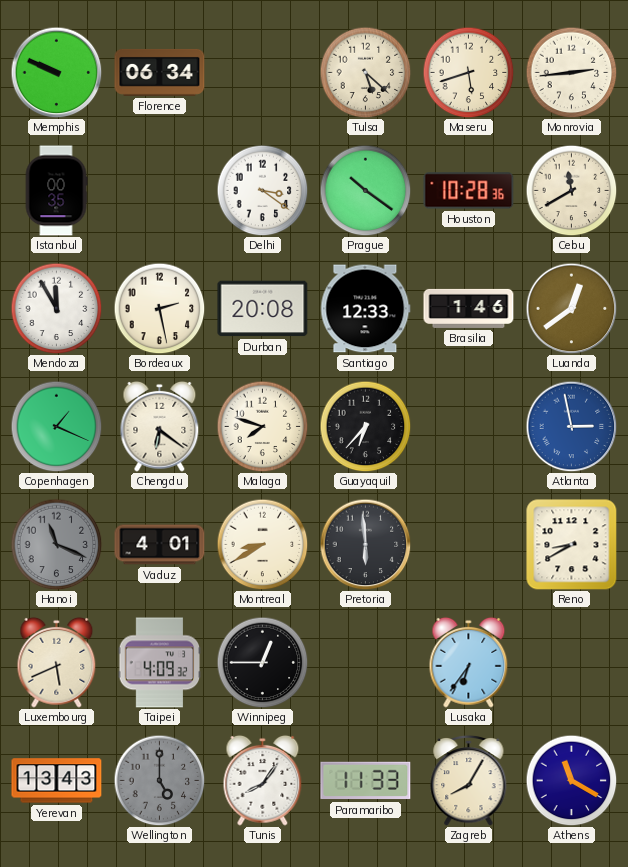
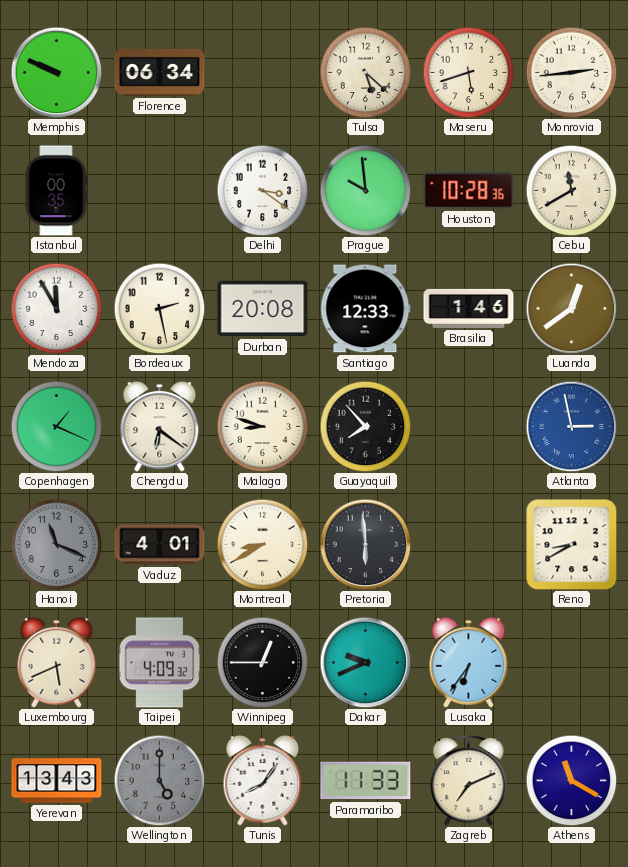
Prague: 10:21 -> 9:59 (365, 190)
Malaga: 7:48 -> 8:48 (262, 426)
Guayaquil: 6:37 -> 7:53 (365, 426)
Dakar: none -> 9:41 (365, 662)
Zagreb: 8:05 -> 7:11 (469, 780)
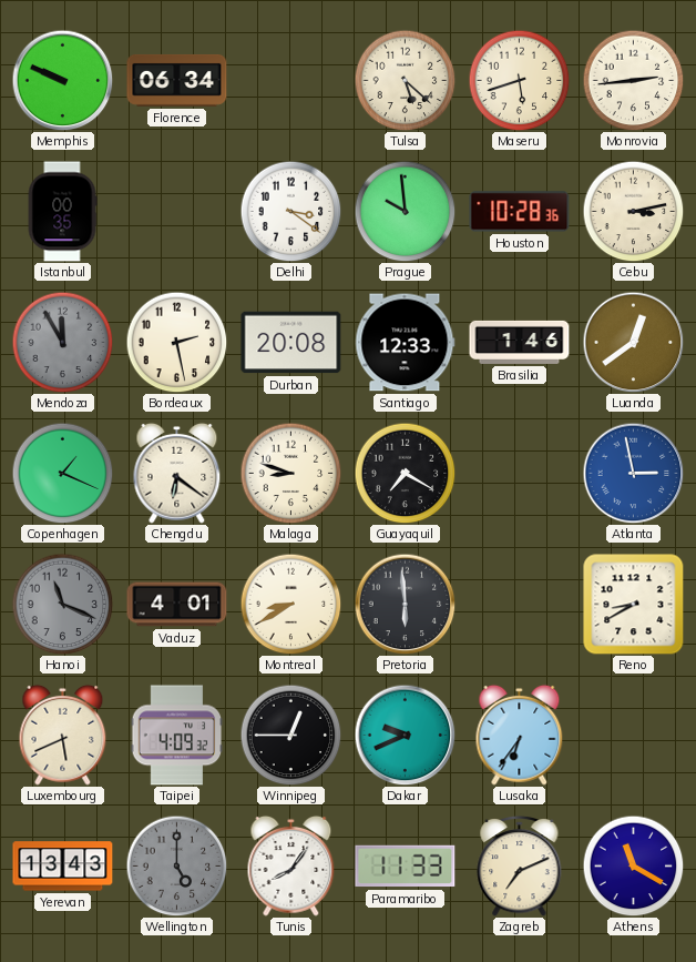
Cebu: 11:40 -> 3:13 (633, 211)
Mendoza dial: white -> grey (62, 342)
Guayaquil: 7:53 -> 7:20 (405, 473)
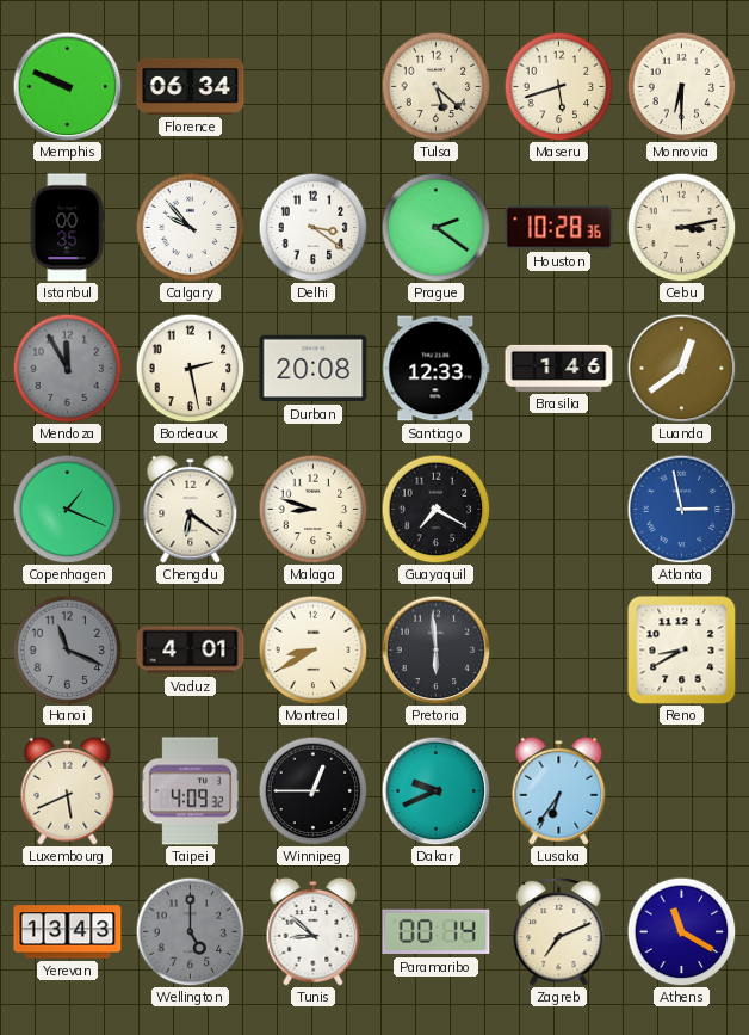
Monrovia: 2:44 -> 6:30 (681, 86)
Calgary: none -> 9:53 (190, 227)
Prague: 9:59 -> 2:21 (435, 227)
Tunis: 8:06 -> 8:52 (314, 931)
Paramaribo: 11:33 -> 00:14 (437, 932)
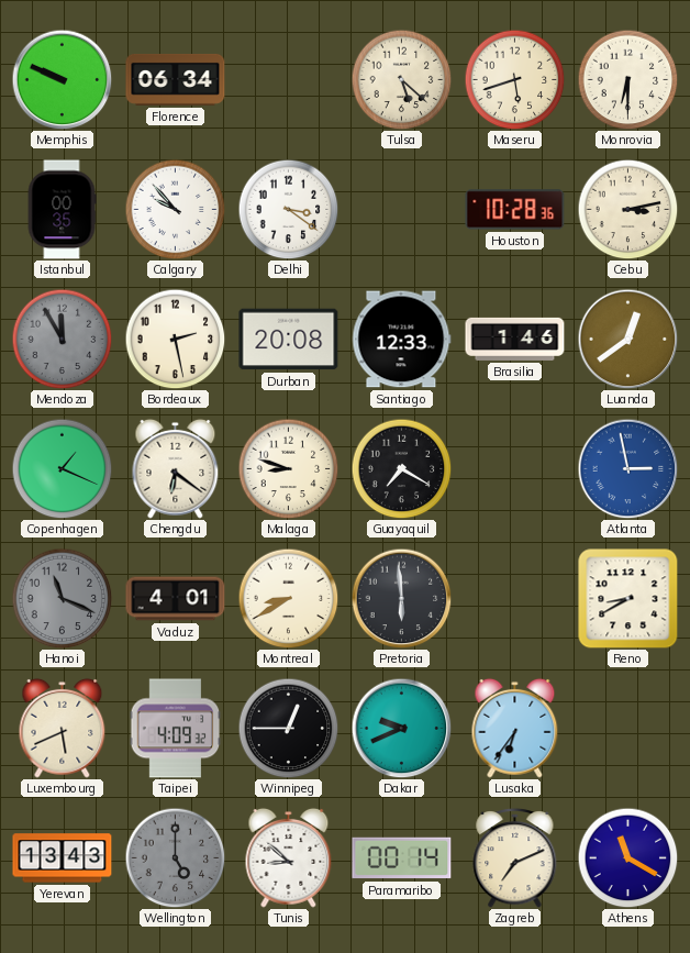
Prague: 2:21 -> none (435, 227)
